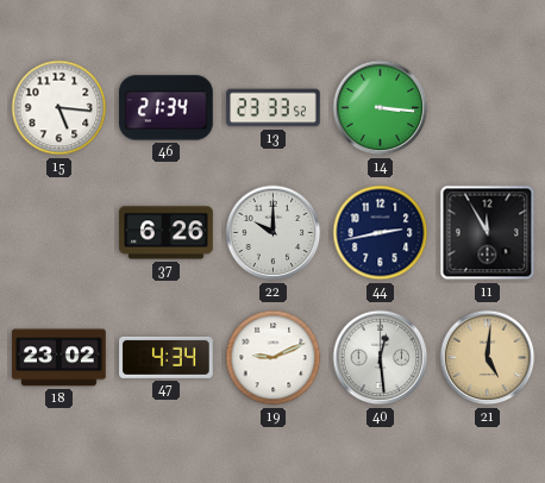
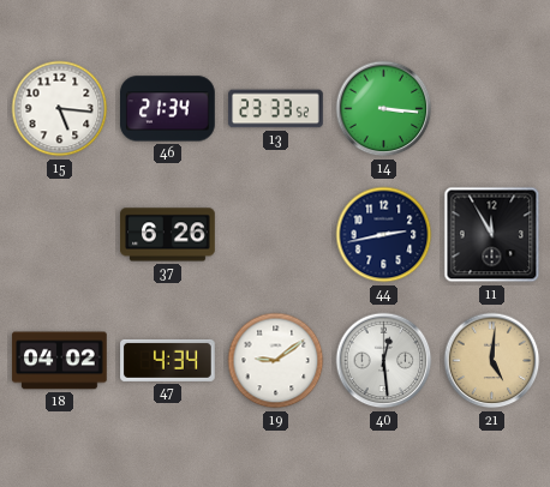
22: 10:00 -> none (274, 233)
18: 23:02 -> 04:02 (60, 361)
19: 9:11 -> 9:09 (276, 361)
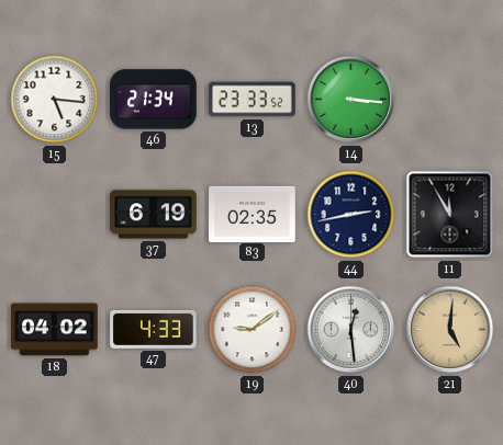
37: 6:26 -> 6:19 (154, 215)
83: none -> 02:35 (253, 214)
47: 4:34 -> 4:33 (154, 329)
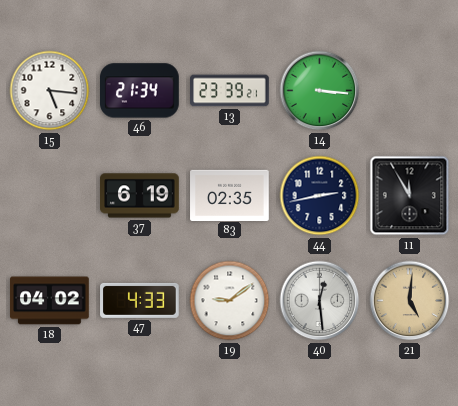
13: 23:33 -> 23:39 (230, 91)
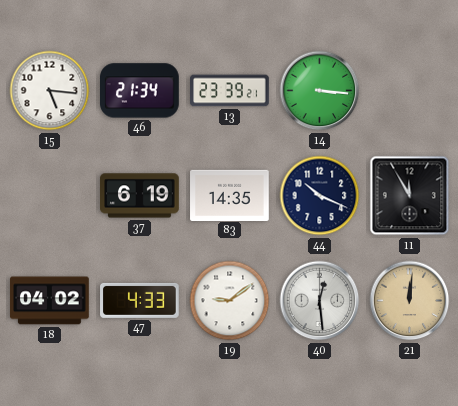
83: 02:35 -> 14:35 (230, 195)
44: 2:43 -> 10:19 (320, 196)
21: 5:01 -> 12:01 (410, 301)
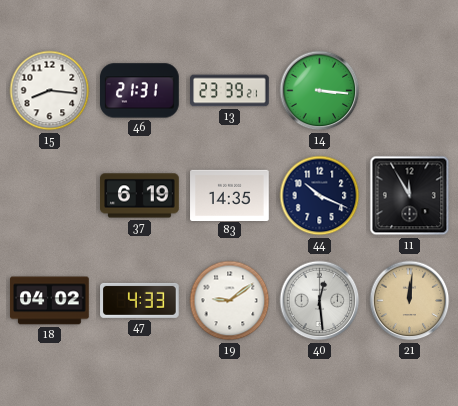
15: 5:16 -> 8:16 (50, 91)
46: 21:34 -> 21:31 (140, 91)
